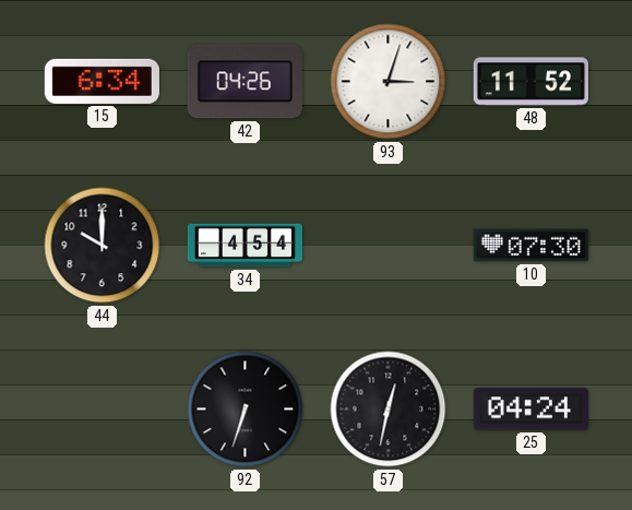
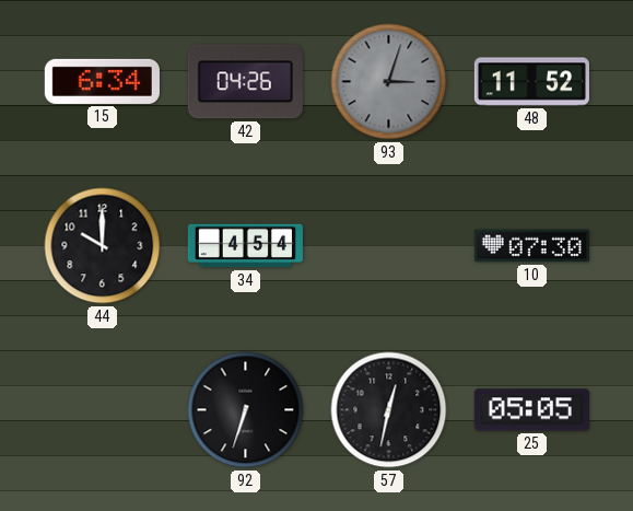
93 dial: white -> grey (389, 82)
25: 04:24 -> 05:05 (531, 410)
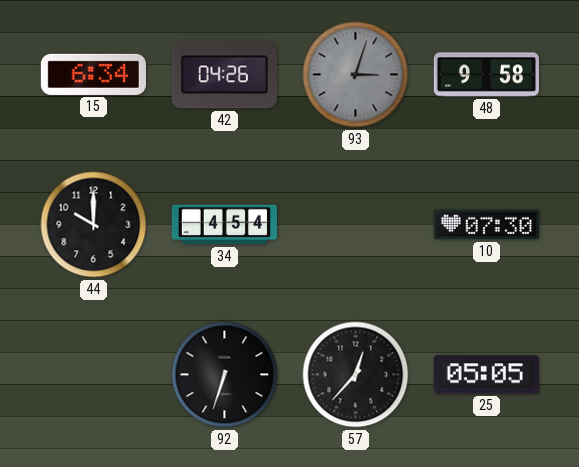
48: 11:52 -> 9:58 (486, 75)
57: 12:32 -> 12:37 (356, 375)
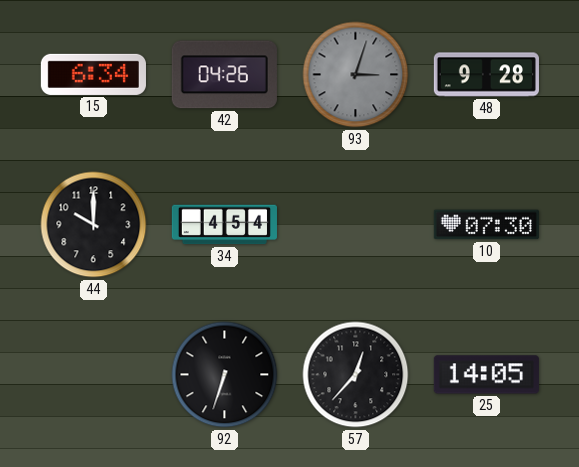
48: 9:58 -> 9:28 (486, 75)
25: 05:05 -> 14:05 (486, 375)
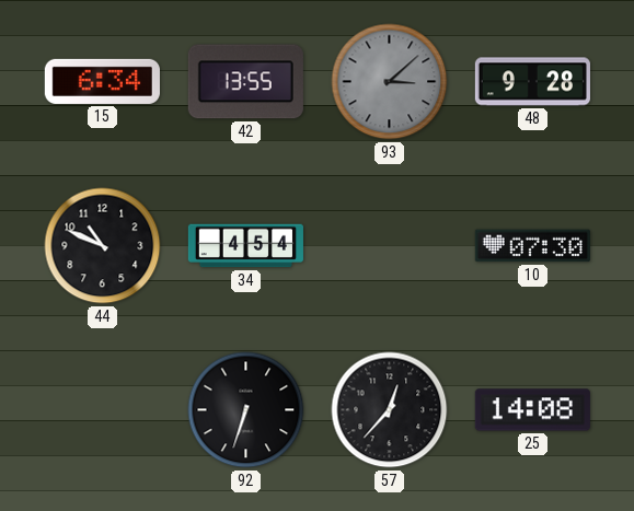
42: 04:26 -> 13:55 (245, 82)
93: 3:03 -> 3:08 (390, 82)
44: 10:00 -> 10:49 (103, 246)
25: 14:05 -> 14:08 (532, 410)
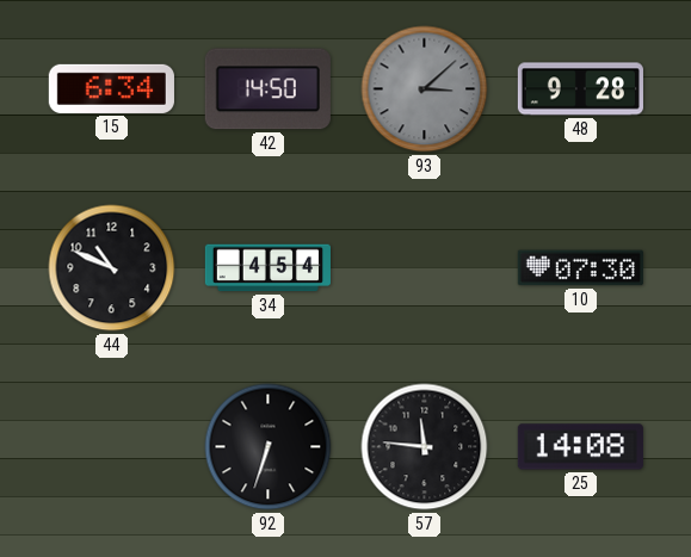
42: 13:55 -> 14:50 (267, 89)
57: 12:37 -> 11:46 (425, 447)
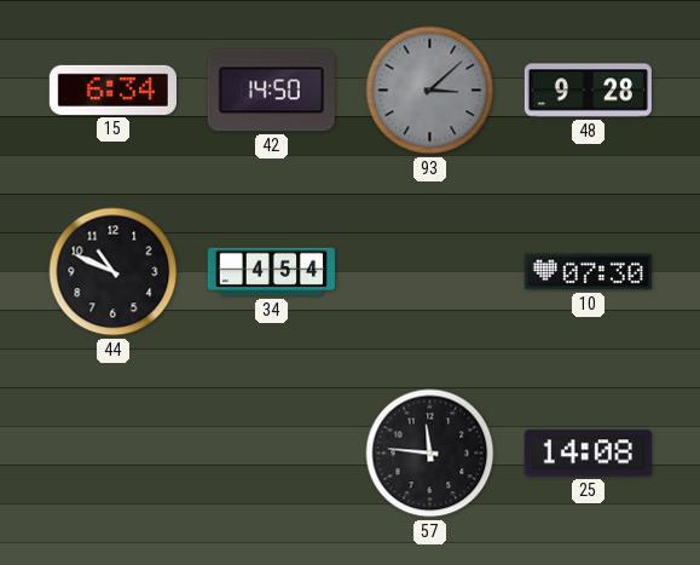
92: 6:33 -> none (269, 447)
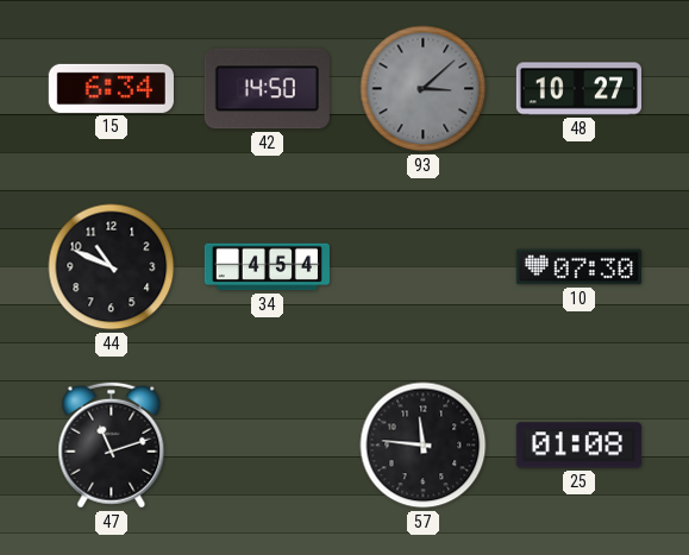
48: 9:28 -> 10:27 (578, 89)
47: none -> 11:12 (112, 446)
25: 14:08 -> 01:08 (578, 446)
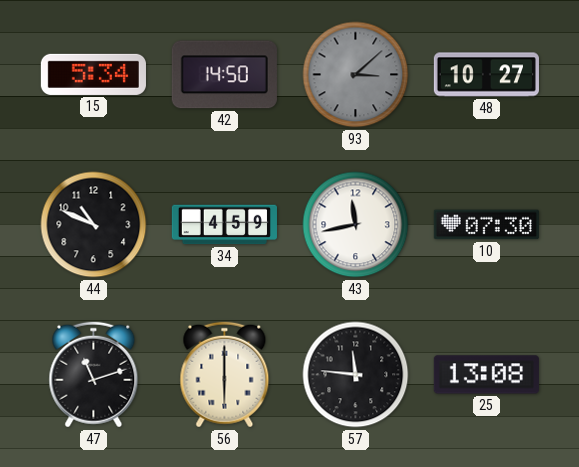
15: 6:34 -> 5:34 (93, 74)
34: 4:54 -> 4:59 (224, 225)
43: none -> 11:43 (356, 225)
56: none -> 6:00 (225, 375)
25: 01:08 -> 13:08 (486, 375)
